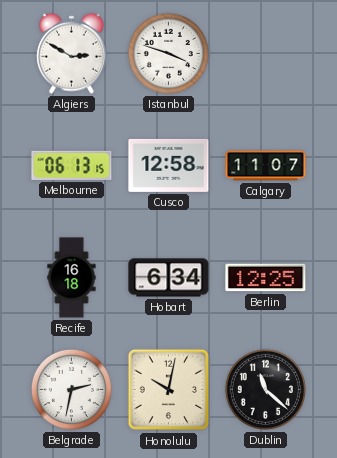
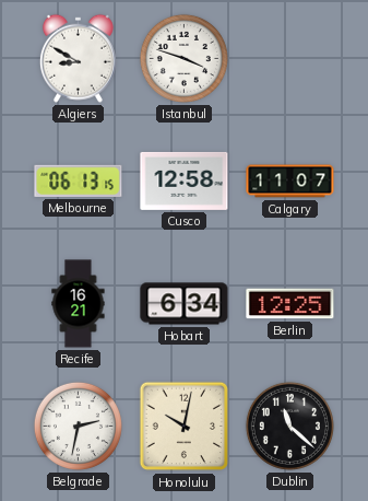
Algiers: 2:50 -> 8:50 (78, 58)
Recife: 16:18 -> 16:21 (79, 304)
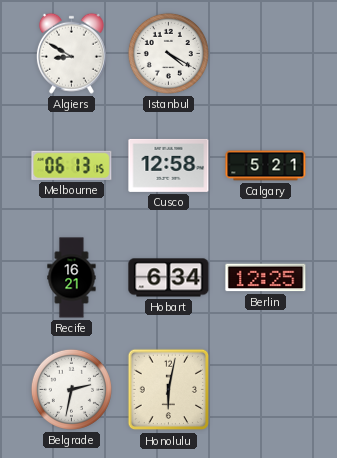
Istanbul: 3:48 -> 4:20 (168, 53)
Calgary: 11:07 -> 5:21 (266, 166)
Honolulu: 10:02 -> 6:02 (169, 390)
Dublin: 11:22 -> none (289, 426)
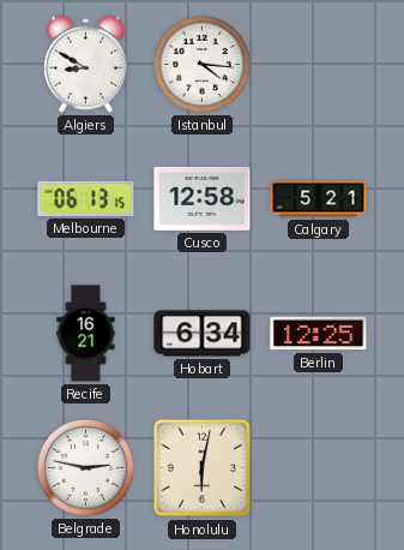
Istanbul: 4:20 -> 4:16 (201, 64)
Belgrade: 2:32 -> 2:47 (85, 467)
